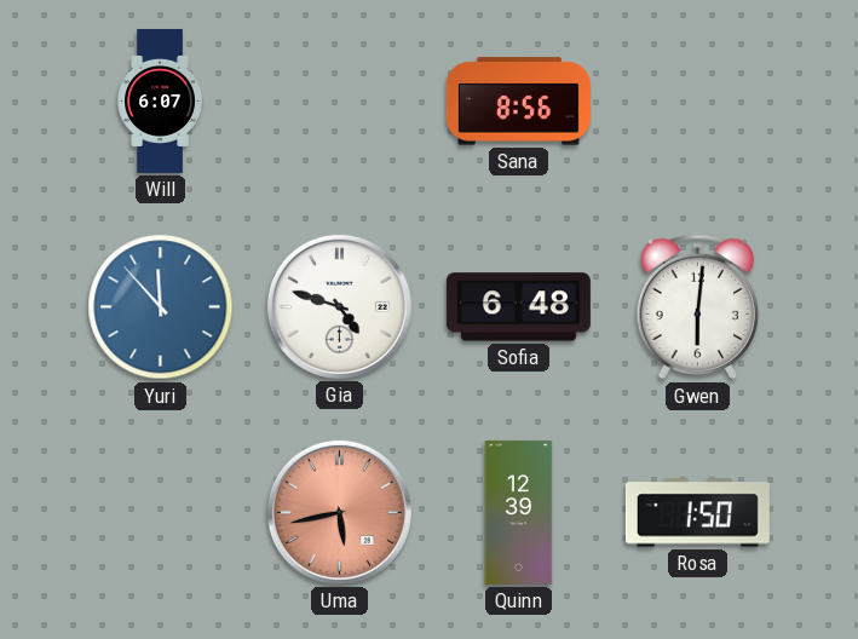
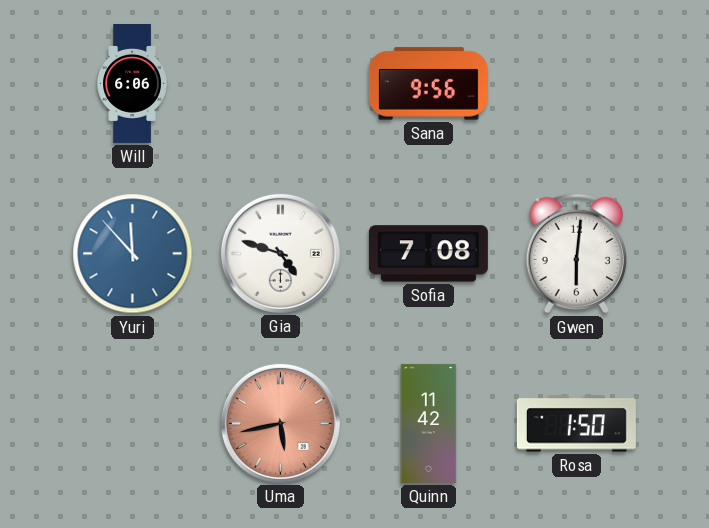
Will: 6:07 -> 6:06 (132, 83)
Sana: 8:56 -> 9:56 (428, 84)
Sofia: 6:48 -> 7:08 (428, 254)
Quinn: 12:39 -> 11:42 (429, 423)
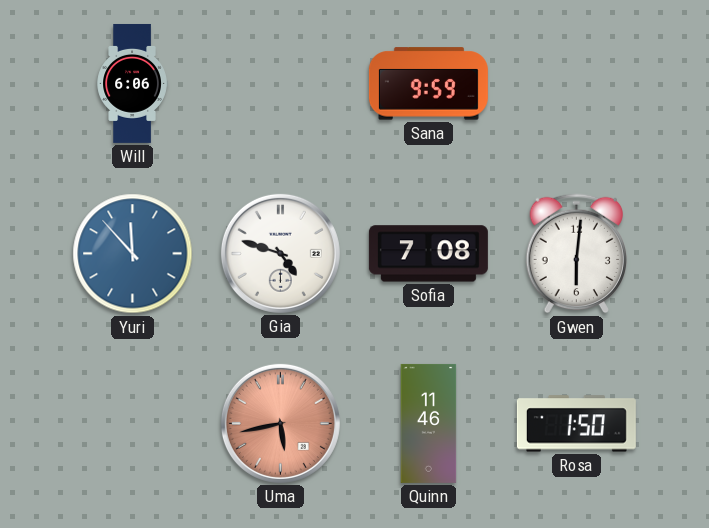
Sana: 9:56 -> 9:59 (428, 84)
Quinn: 11:42 -> 11:46 (429, 423)
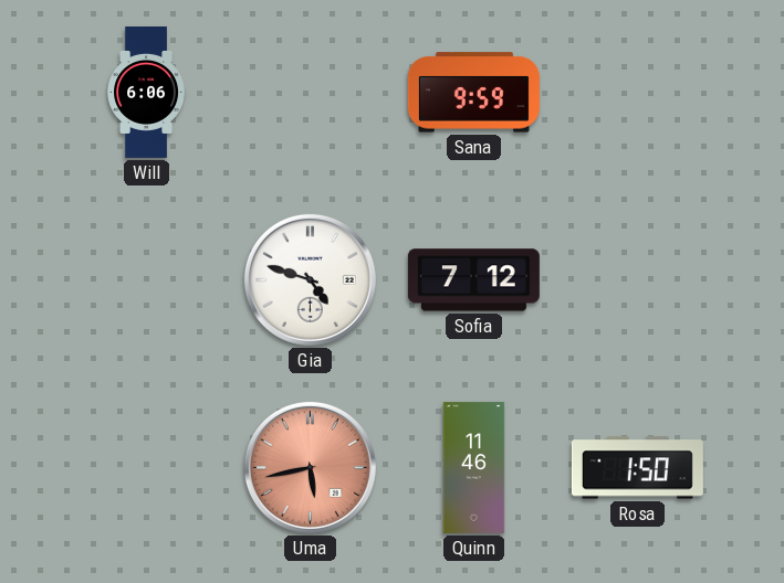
Yuri: 11:53 -> none (133, 254)
Sofia: 7:08 -> 7:12 (473, 280)
Gwen: 6:01 -> none (576, 254)
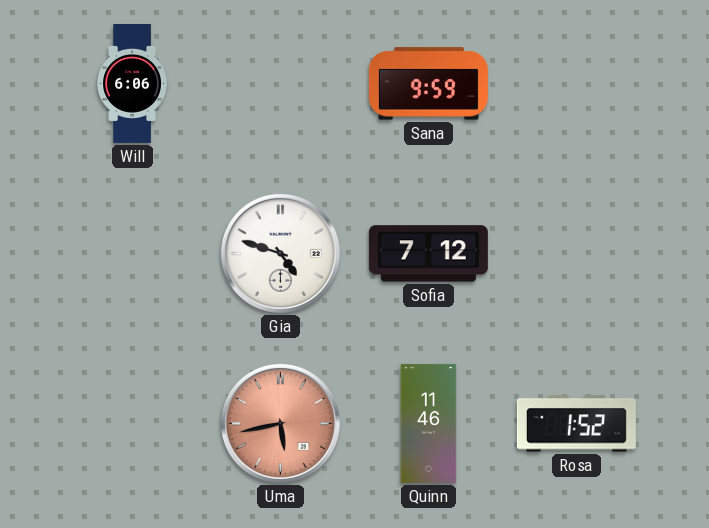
Rosa: 1:50 -> 1:52 (576, 424)
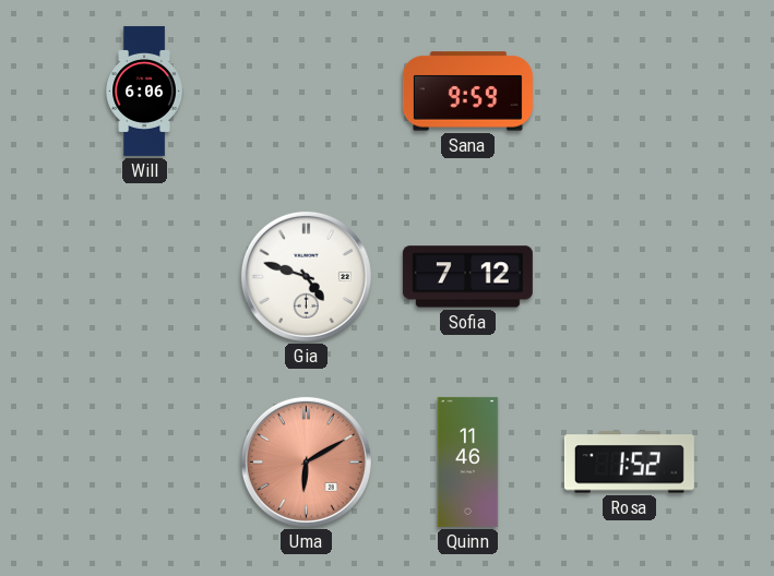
Uma: 5:43 -> 6:10 (306, 461)
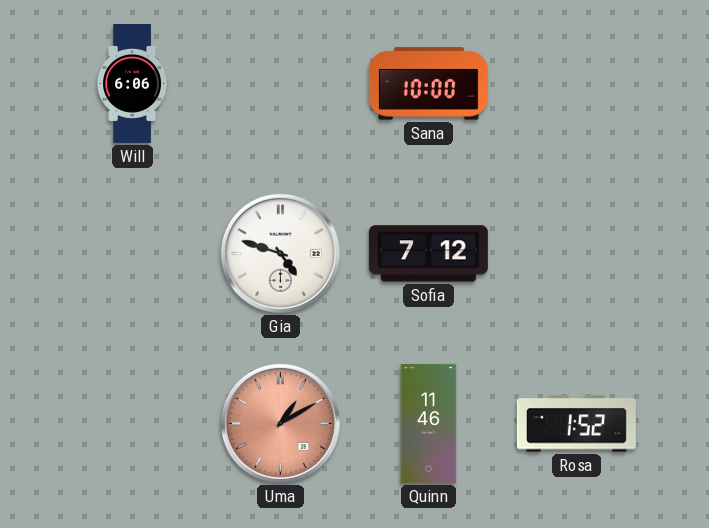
Sana: 9:59 -> 10:00 (428, 84)
Uma: 6:10 -> 1:10 (280, 423)
